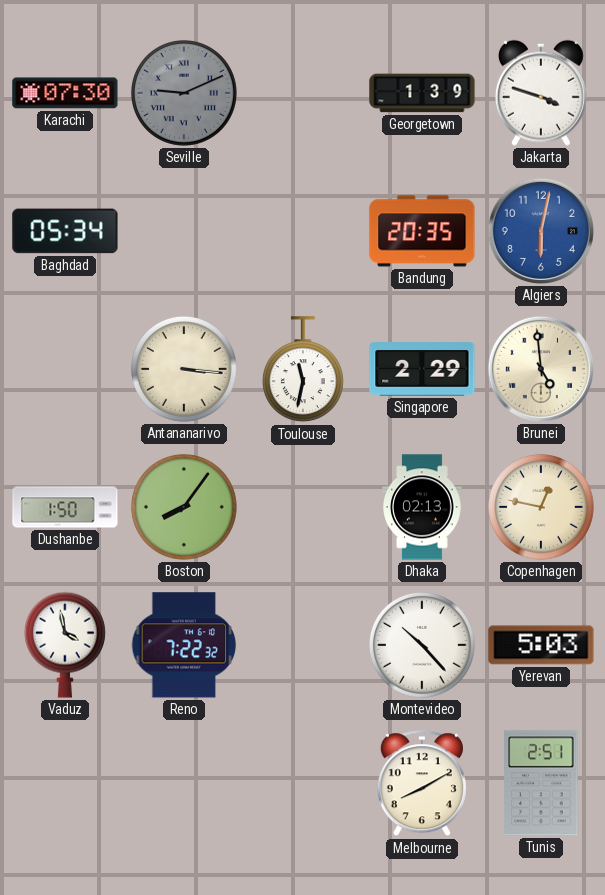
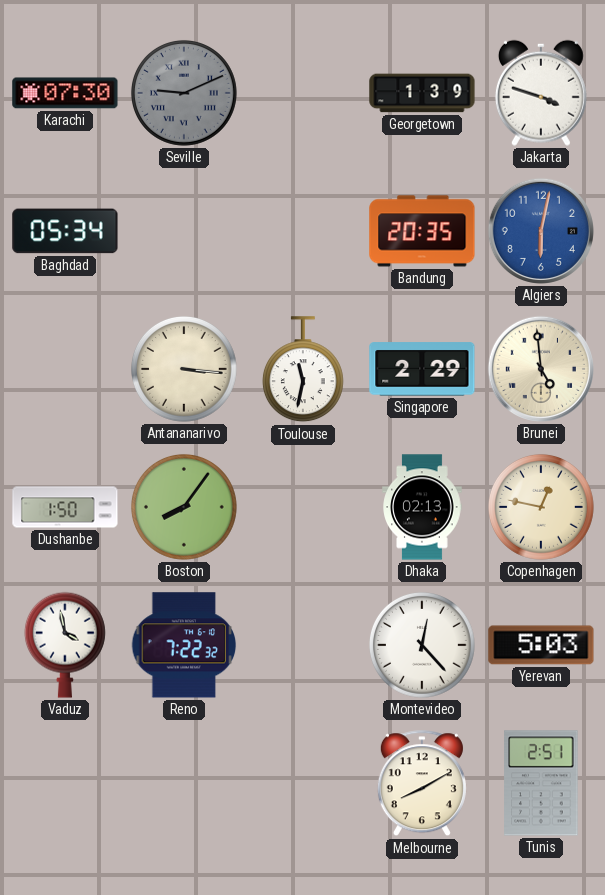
Montevideo: 10:23 -> 12:23 (422, 645)
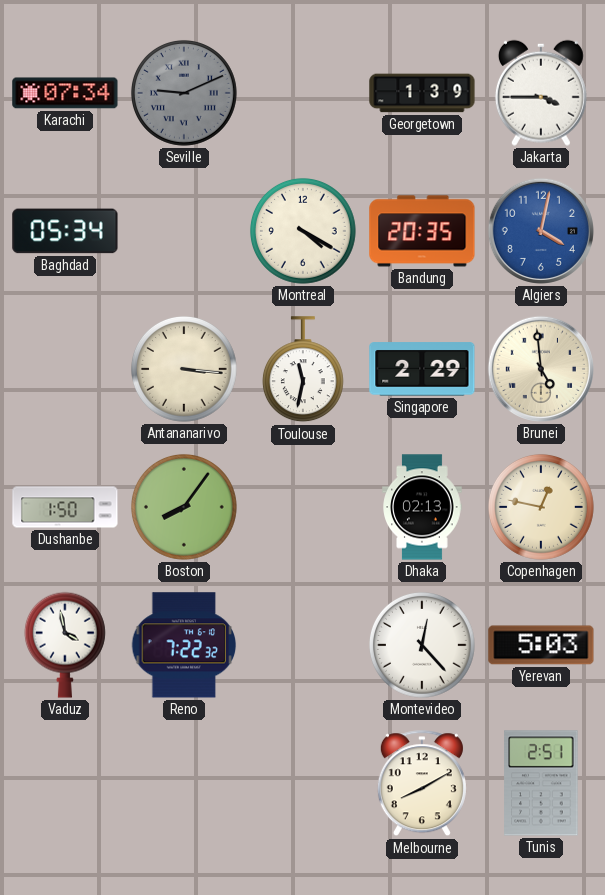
Karachi: 07:30 -> 07:34 (65, 93)
Jakarta: 3:48 -> 3:45 (541, 93)
Montreal: none -> 4:20 (303, 231)
Algiers: 6:02 -> 4:02 (541, 231)
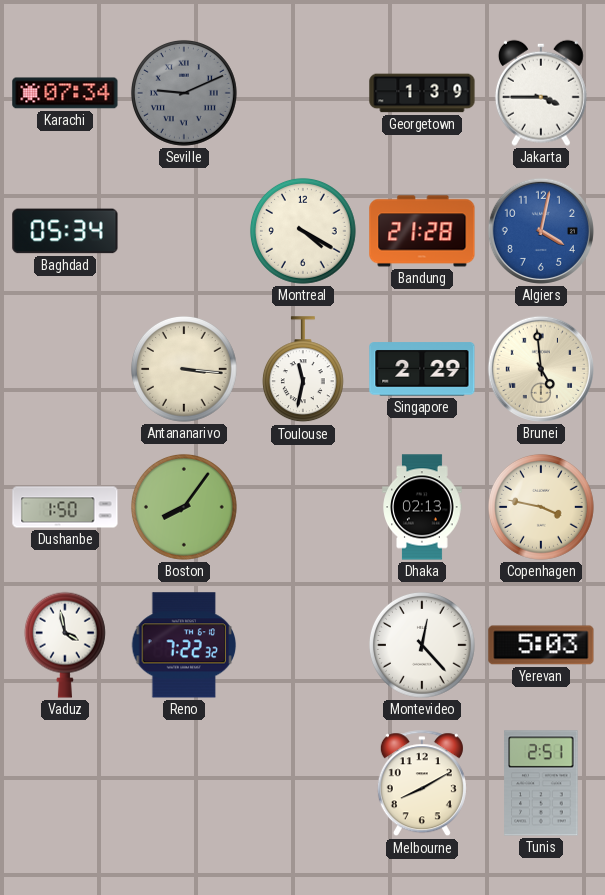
Bandung: 20:35 -> 21:28 (422, 231)
Copenhagen: 12:47 -> 3:47 (541, 507)
